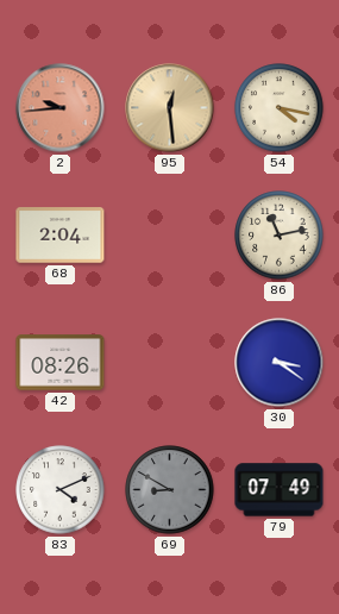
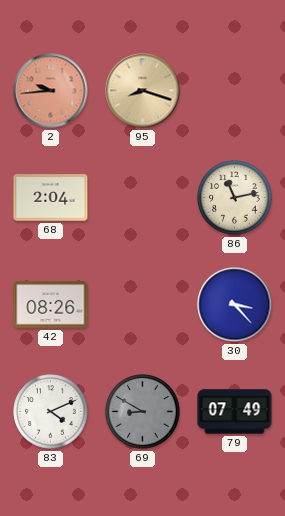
95: 12:29 -> 8:18 (143, 91)
54: 4:17 -> none (280, 108)
30: 3:21 -> 3:23 (235, 305)
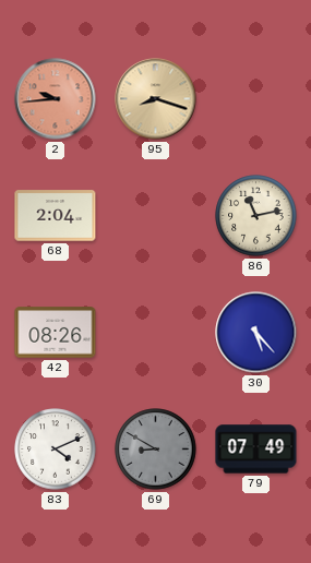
30: 3:23 -> 5:23 (256, 333)
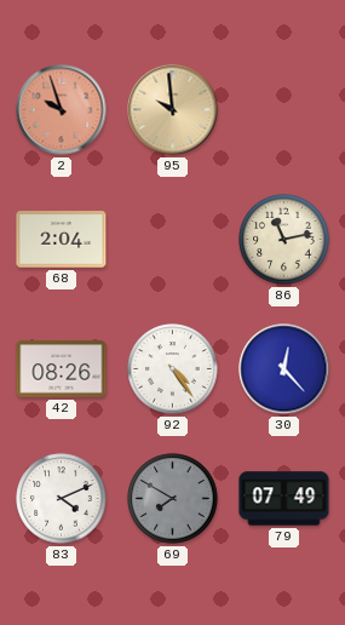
2: 9:44 -> 9:57 (62, 110)
95: 8:18 -> 9:59 (173, 110)
92: none -> 4:24 (173, 369)
30: 5:23 -> 12:23 (284, 369)
69: 8:50 -> 7:50 (173, 499)
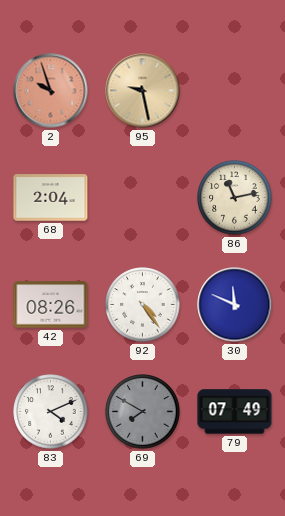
95: 9:59 -> 9:28 (143, 91)
30: 12:23 -> 11:49 (235, 305)
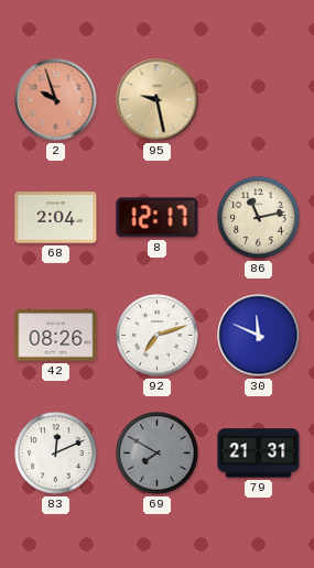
8: none -> 12:17 (158, 218)
92: 4:24 -> 7:12 (158, 336)
83: 4:11 -> 12:11 (56, 454)
79: 07:49 -> 21:31 (259, 454)
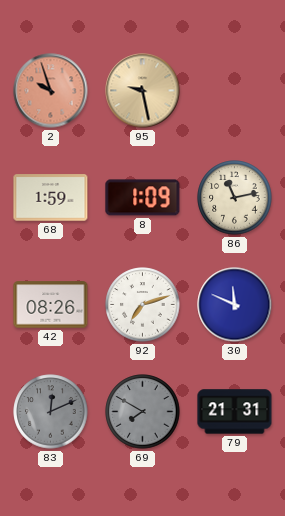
68: 2:04 -> 1:59 (51, 198)
8: 12:17 -> 1:09 (143, 198)
83 dial: white -> grey (51, 412)
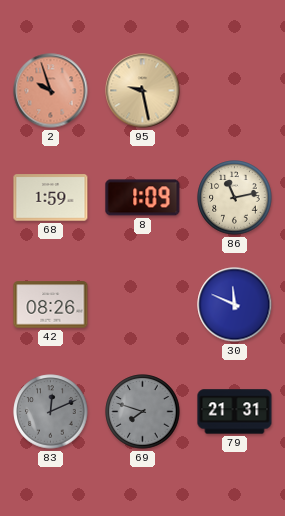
92: 7:12 -> none (143, 305)
69: 7:50 -> 7:48 (143, 412)
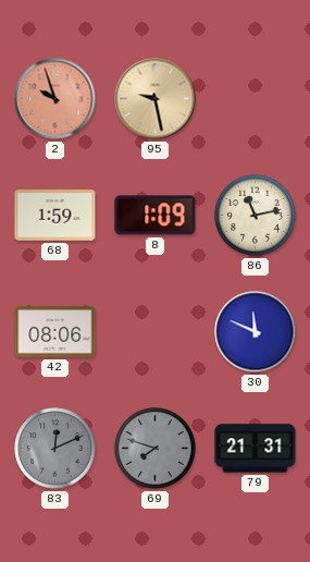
42: 08:26 -> 08:06 (55, 332)
